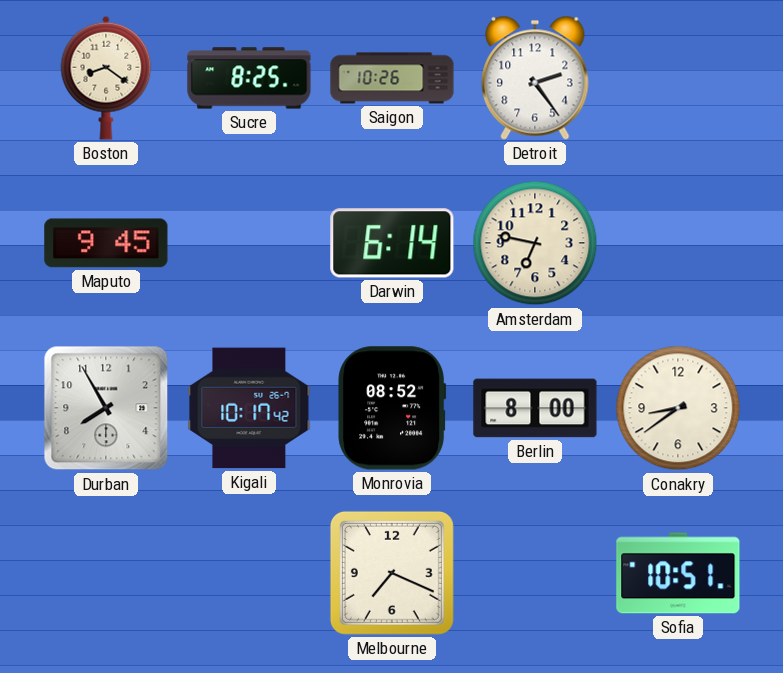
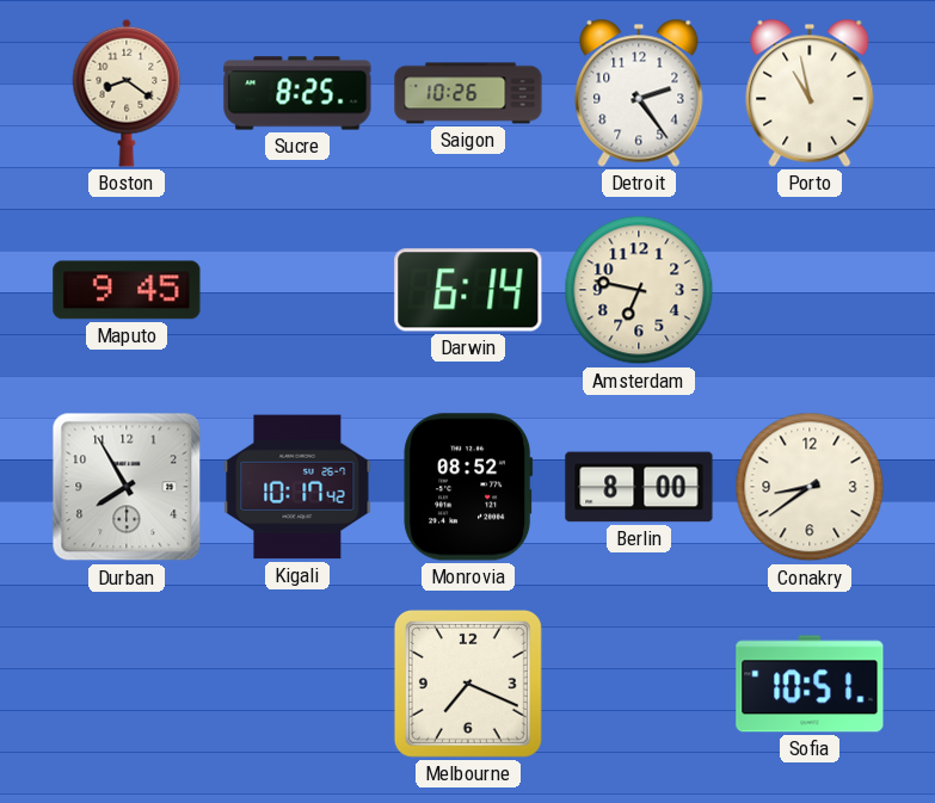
Porto: none -> 10:58 (810, 93)
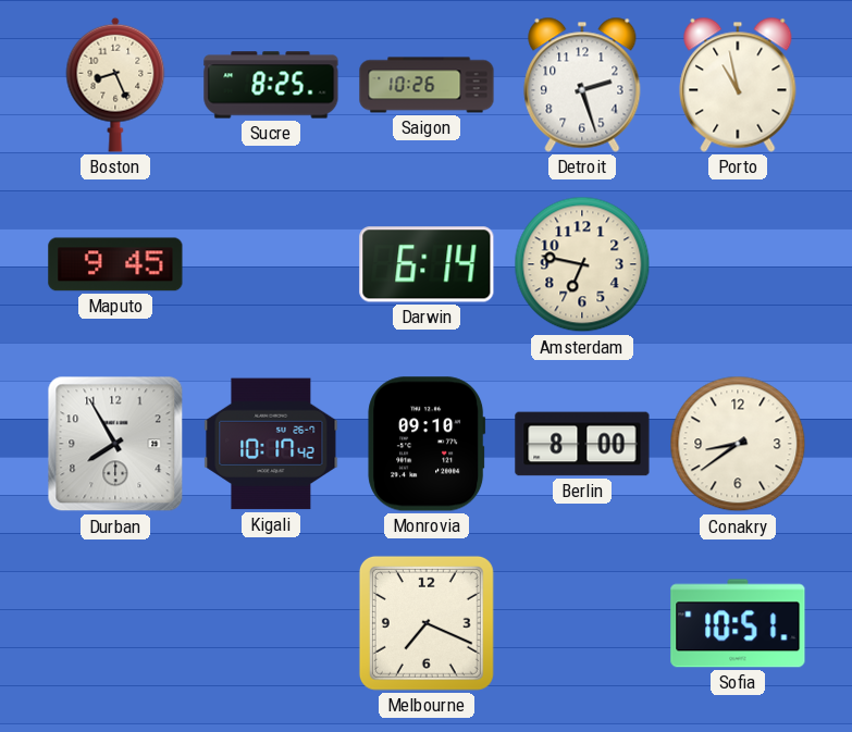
Boston: 8:21 -> 8:26 (115, 85)
Detroit: 2:24 -> 2:27 (582, 85)
Monrovia: 08:52 -> 09:10 (427, 444)
